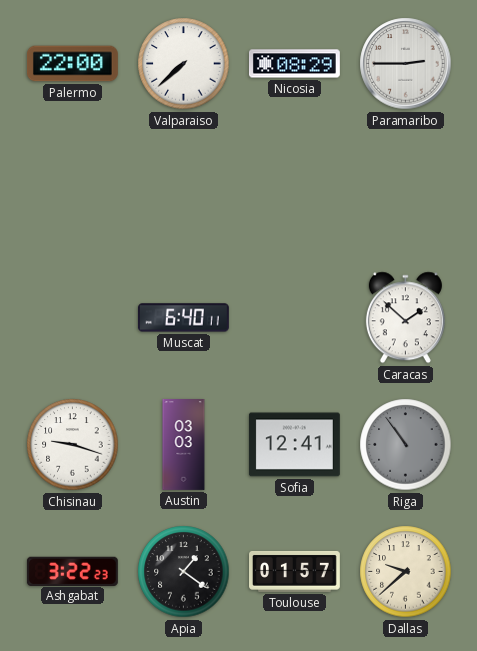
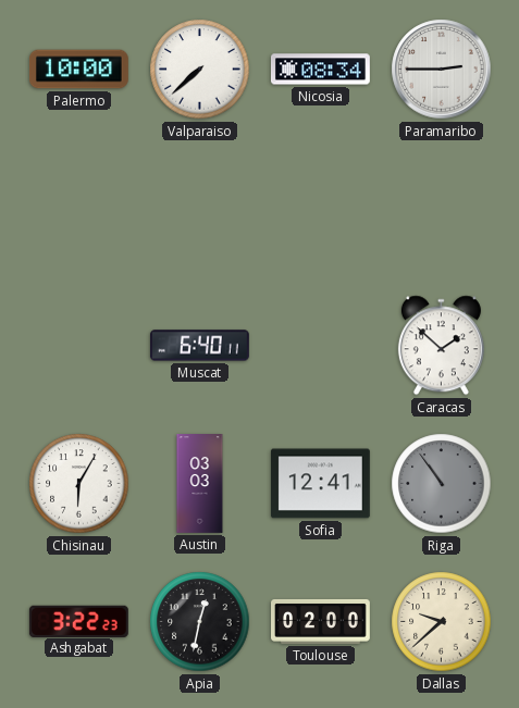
Palermo: 22:00 -> 10:00 (78, 70)
Nicosia: 08:29 -> 08:34 (320, 70)
Chisinau: 9:18 -> 6:05 (79, 484)
Apia: 1:21 -> 12:32 (200, 622)
Toulouse: 01:57 -> 02:00 (321, 621)
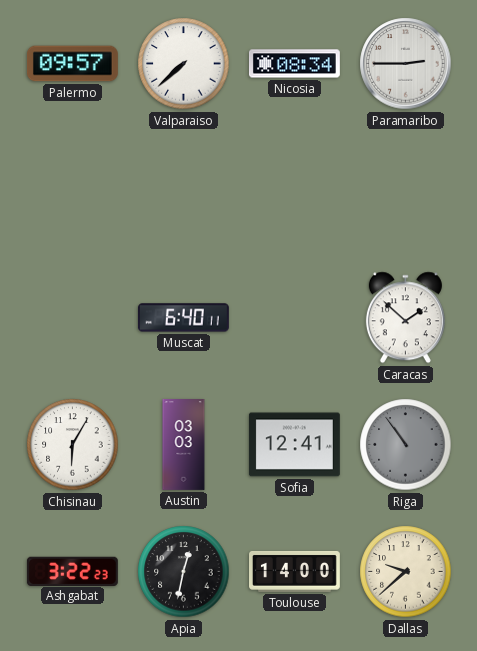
Palermo: 10:00 -> 09:57 (72, 64)
Toulouse: 02:00 -> 14:00 (295, 571)
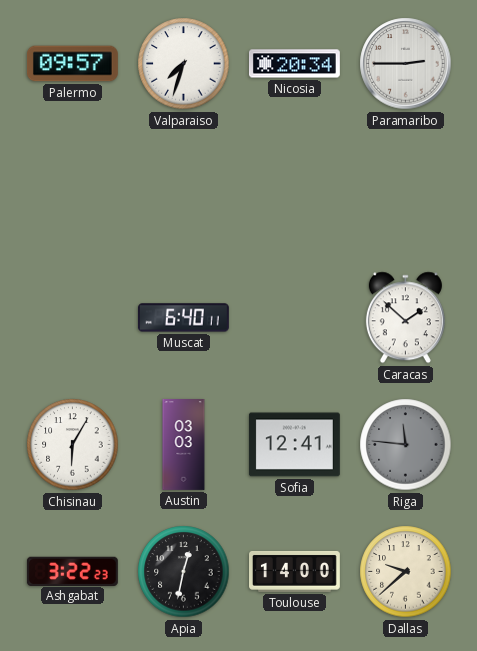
Valparaiso: 7:38 -> 7:33 (184, 64)
Nicosia: 08:34 -> 20:34 (294, 64)
Riga: 10:54 -> 11:46 (406, 445)
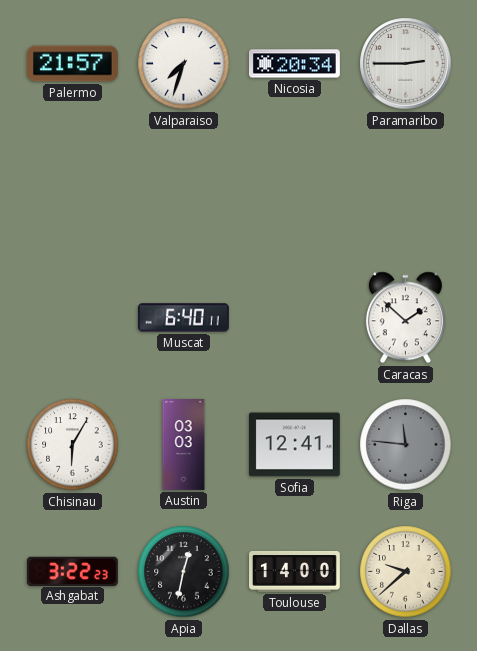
Palermo: 09:57 -> 21:57 (72, 64)
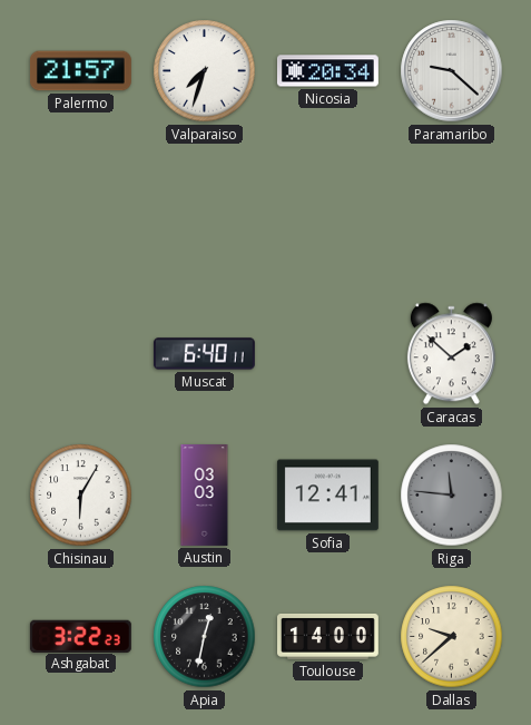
Paramaribo: 2:45 -> 9:22 (452, 71)
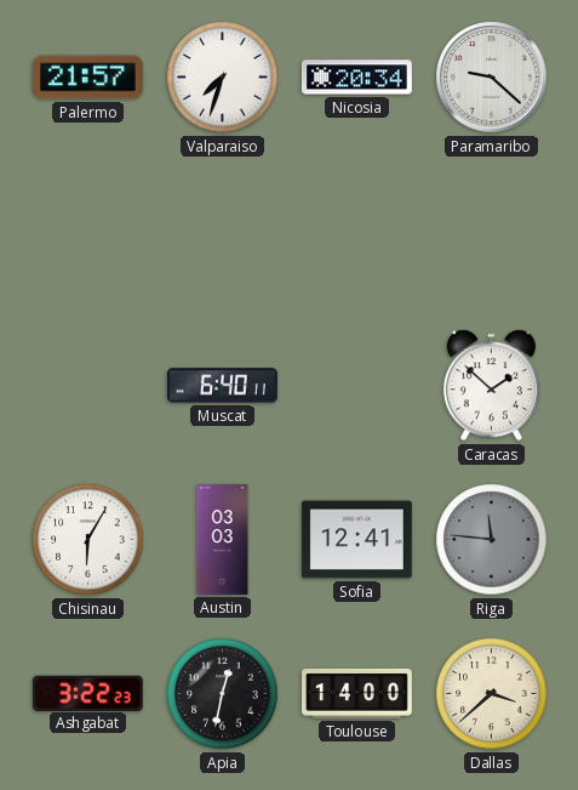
Dallas: 9:38 -> 3:38 (492, 694)
